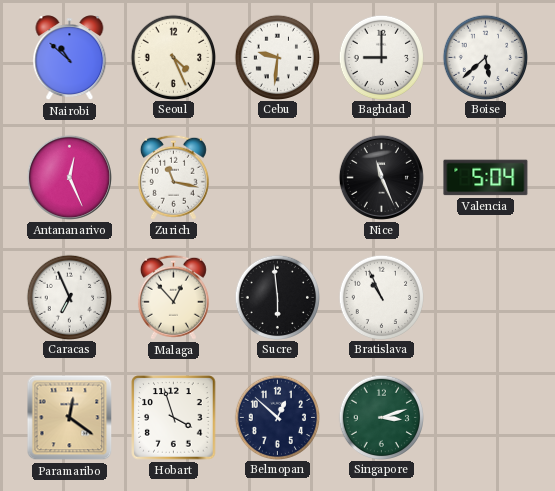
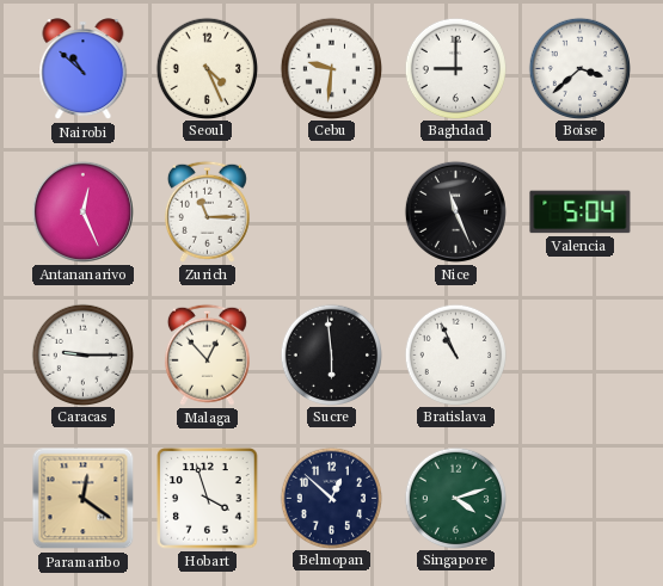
Boise: 5:38 -> 3:38 (579, 68)
Zurich: 11:17 -> 11:15 (207, 211)
Caracas: 6:56 -> 9:15 (82, 354)
Singapore: 3:12 -> 4:12 (455, 498)
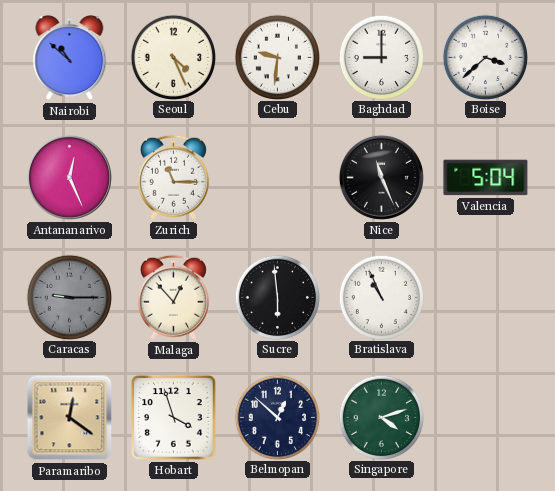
Caracas dial: white -> grey (69, 297)
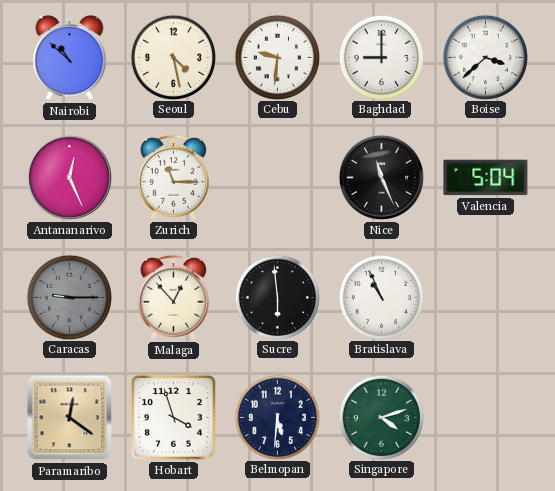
Seoul: 4:26 -> 4:28 (173, 57)
Belmopan: 12:52 -> 5:31 (277, 417)
